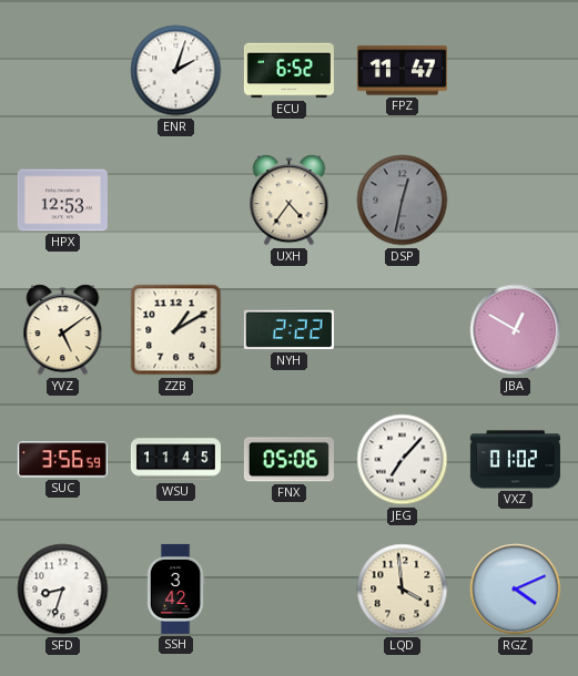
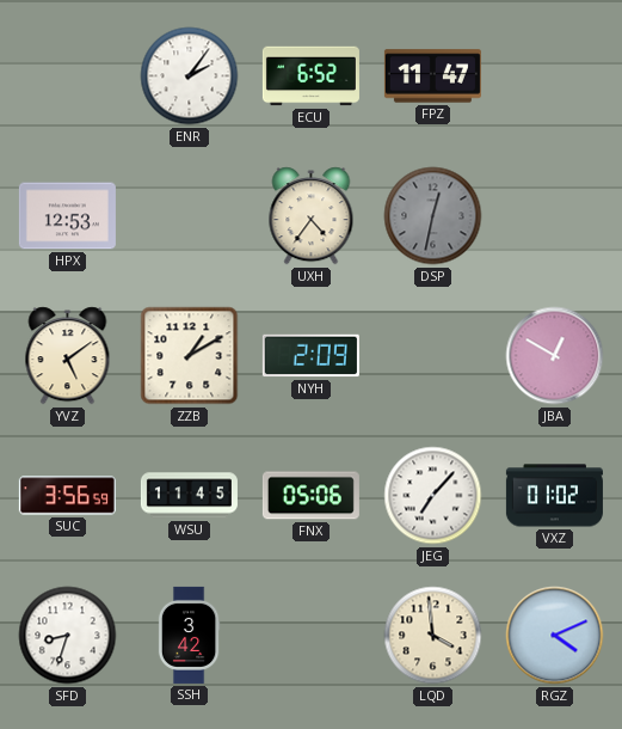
ENR: 2:03 -> 2:06 (190, 76)
NYH: 2:22 -> 2:09 (310, 356)
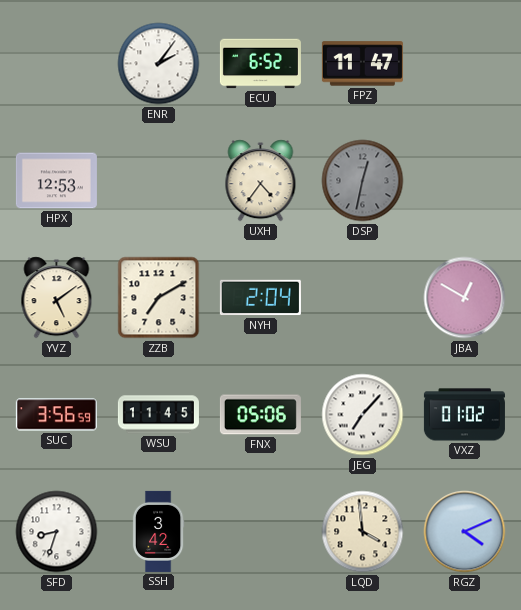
ZZB: 1:10 -> 7:10 (159, 298)
NYH: 2:09 -> 2:04 (260, 298)
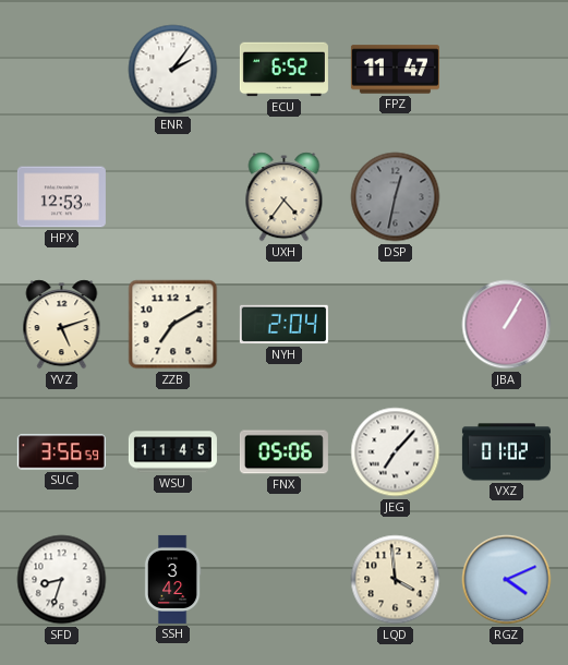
YVZ: 5:09 -> 5:12 (62, 325)
JBA: 12:50 -> 1:05 (507, 325)
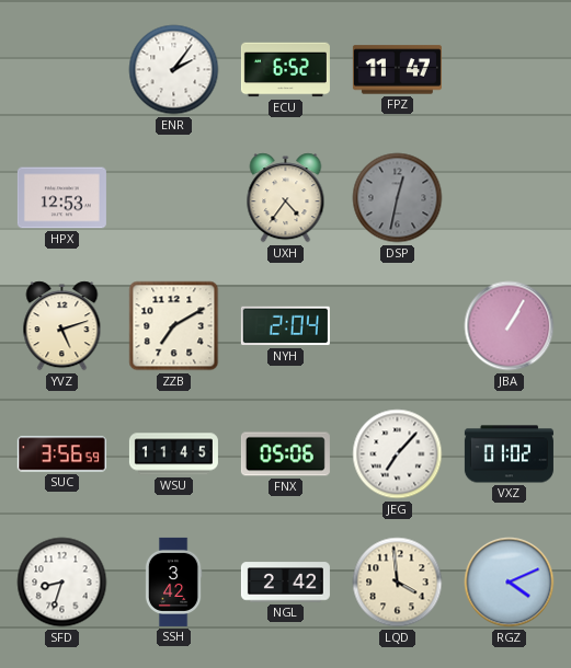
NGL: none -> 2:42 (285, 583)
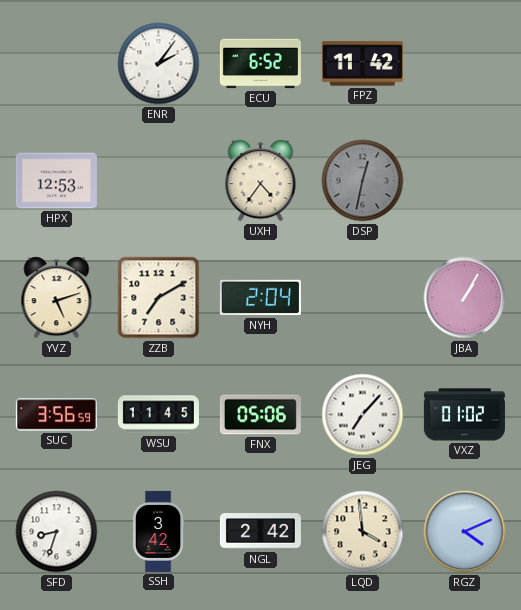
FPZ: 11:47 -> 11:42 (362, 64)
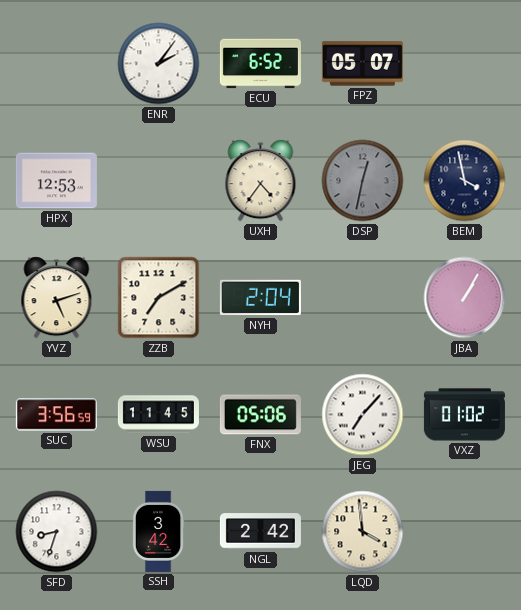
FPZ: 11:42 -> 05:07 (362, 64)
BEM: none -> 3:58 (465, 181)
RGZ: 4:11 -> none (465, 532)
